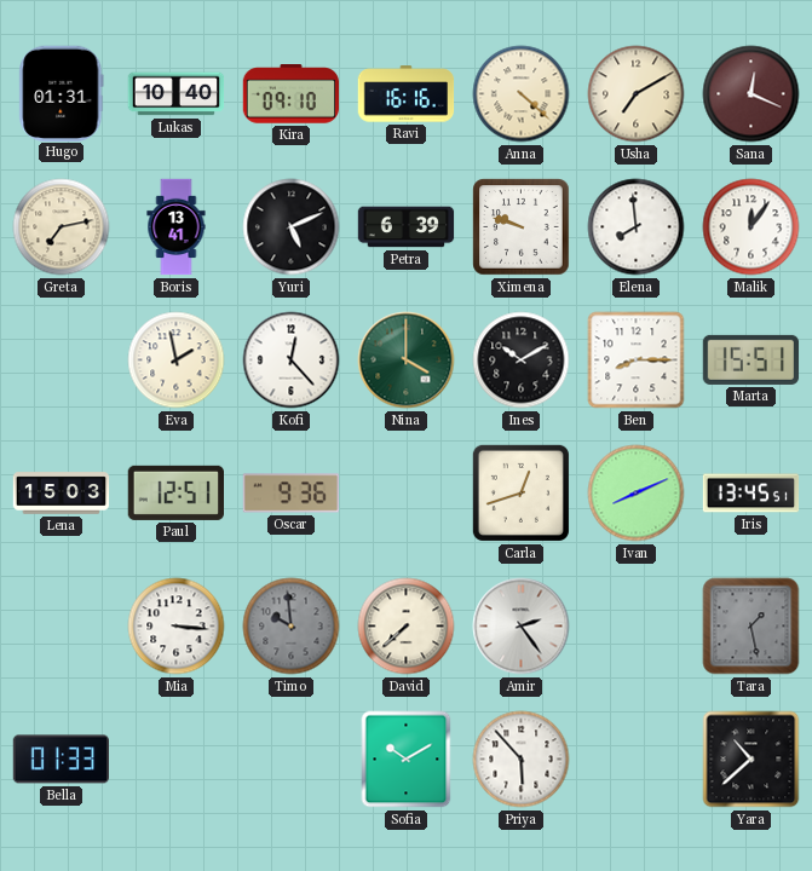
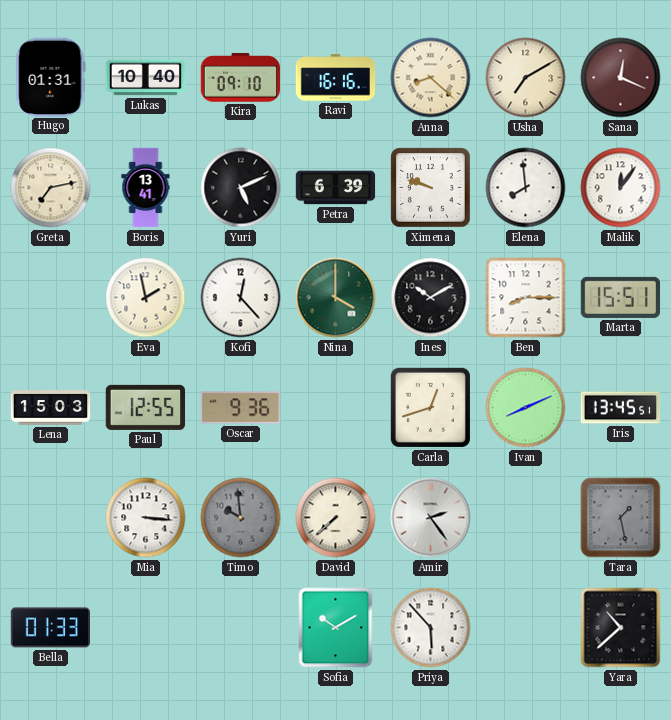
Anna: 4:22 -> 8:22 (431, 78)
Paul: 12:51 -> 12:55 (145, 407)
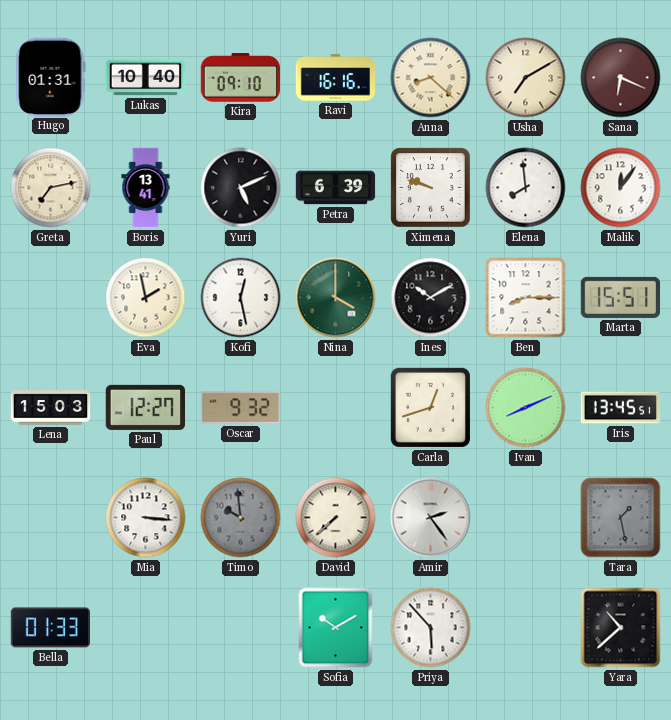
Sana: 12:19 -> 6:19 (621, 78)
Kofi: 12:23 -> 12:28 (241, 298)
Paul: 12:55 -> 12:27 (145, 407)
Oscar: 9:36 -> 9:32 (241, 408)
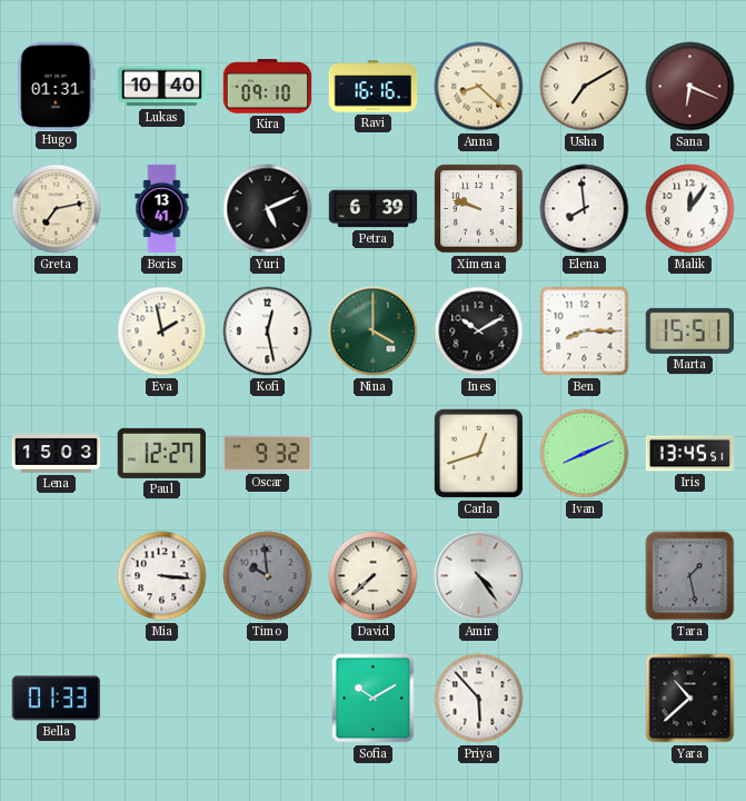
Amir: 2:24 -> 4:24 (479, 576)
